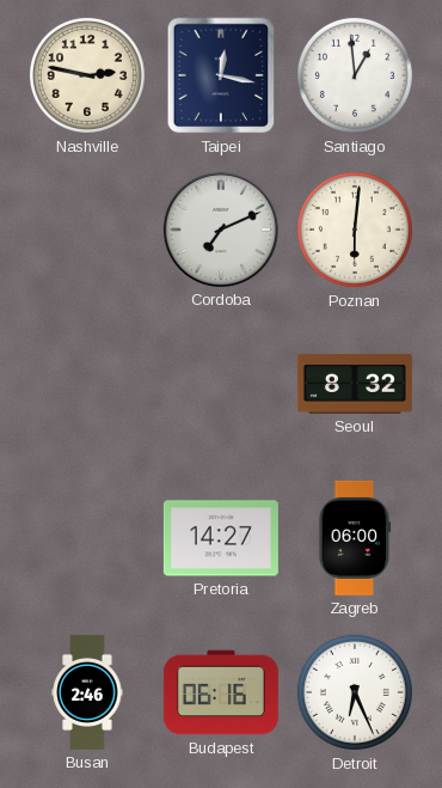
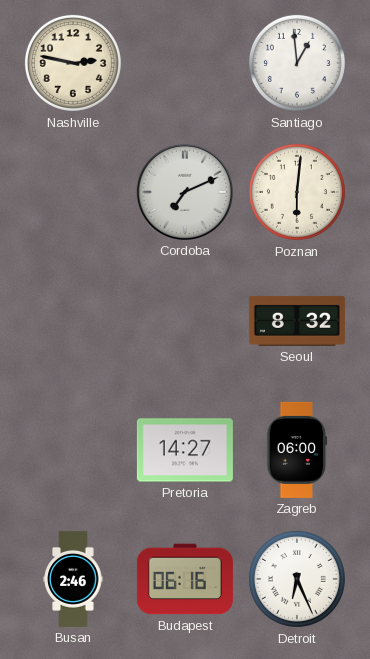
Taipei: 12:17 -> none (221, 75)
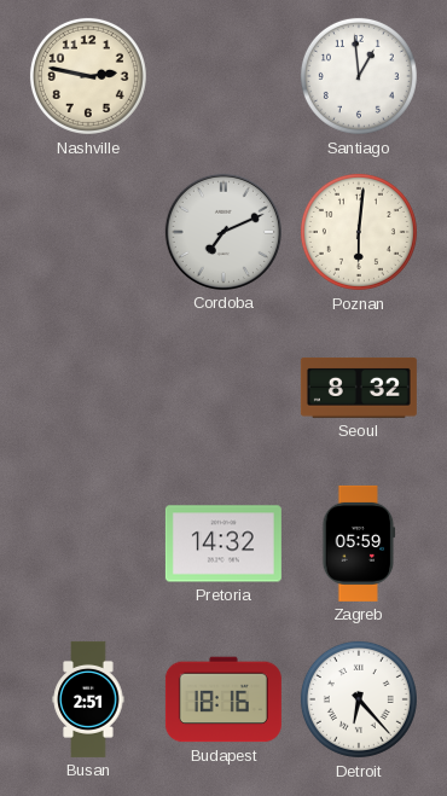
Pretoria: 14:27 -> 14:32 (224, 544)
Zagreb: 06:00 -> 05:59 (359, 544)
Busan: 2:46 -> 2:51 (88, 699)
Budapest: 06:16 -> 18:16 (224, 699)
Detroit: 6:26 -> 6:23 (359, 699)
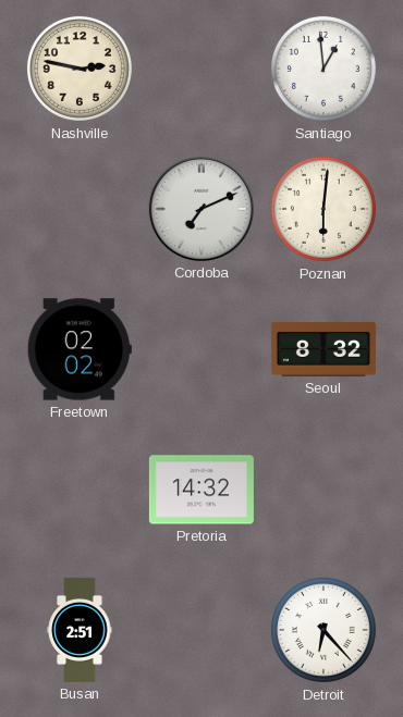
Freetown: none -> 02:02 (80, 349)
Zagreb: 05:59 -> none (359, 544)
Budapest: 18:16 -> none (224, 699)
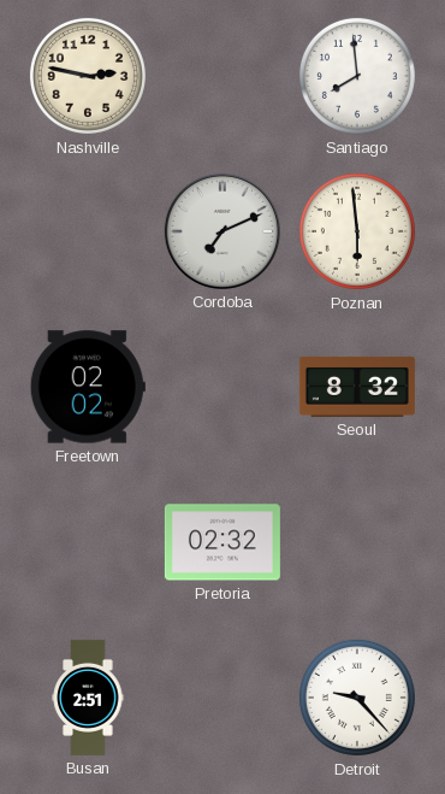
Santiago: 12:59 -> 7:59 (357, 76)
Poznan: 6:01 -> 5:59 (357, 231)
Pretoria: 14:32 -> 02:32 (222, 542)
Detroit: 6:23 -> 9:23 (357, 698)
